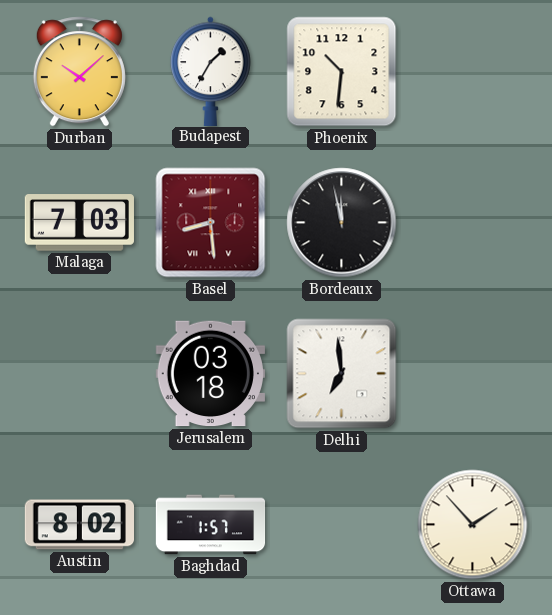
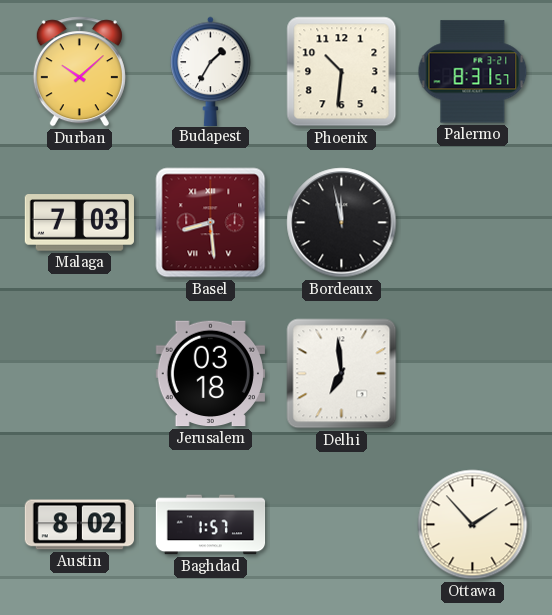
Palermo: none -> 8:31 (473, 72)
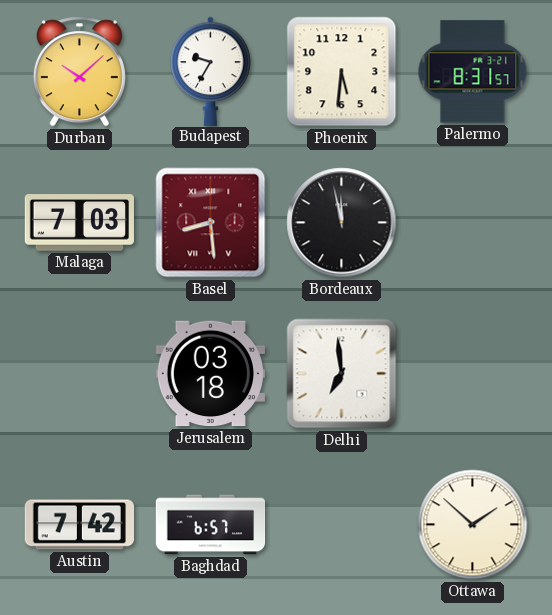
Budapest: 1:35 -> 9:35 (211, 71)
Phoenix: 10:31 -> 5:31 (342, 72)
Austin: 8:02 -> 7:42 (79, 525)
Baghdad: 1:57 -> 6:57 (211, 525)
Ottawa: 1:53 -> 1:52 (473, 525)
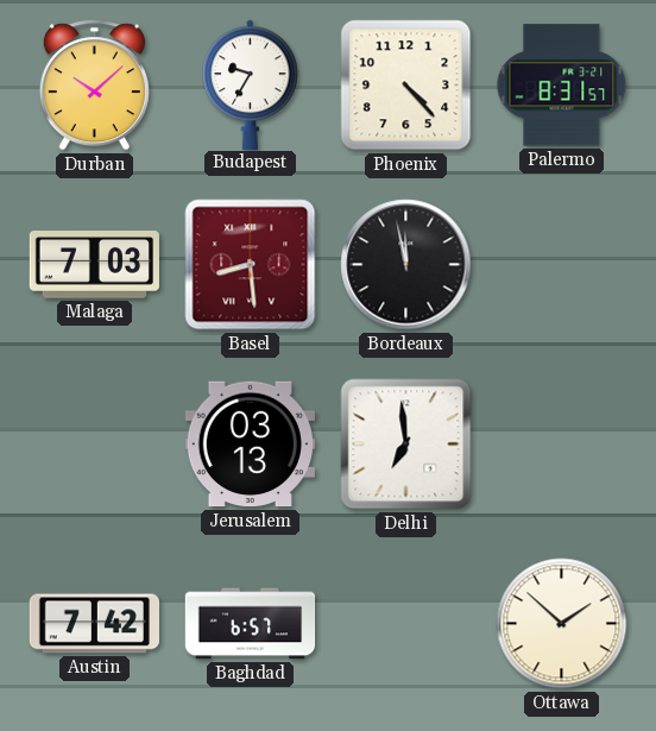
Phoenix: 5:31 -> 4:23 (406, 86)
Jerusalem: 03:18 -> 03:13 (250, 445)
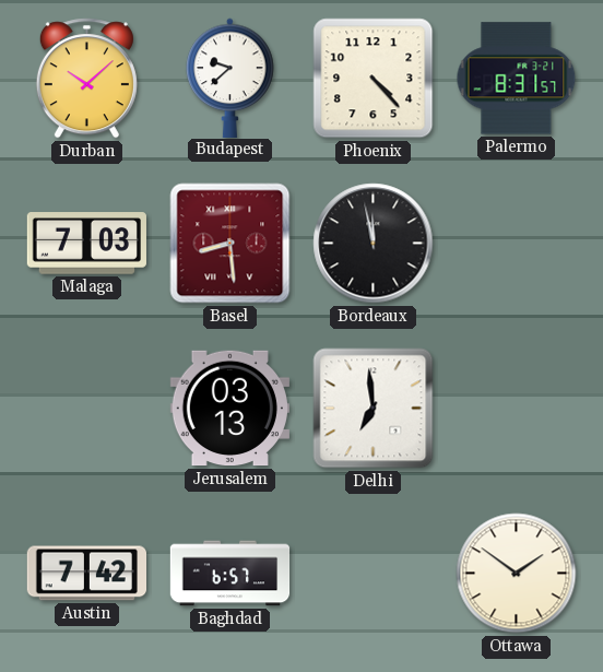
Budapest: 9:35 -> 9:38 (230, 78)
Ottawa: 1:52 -> 1:51 (517, 574)
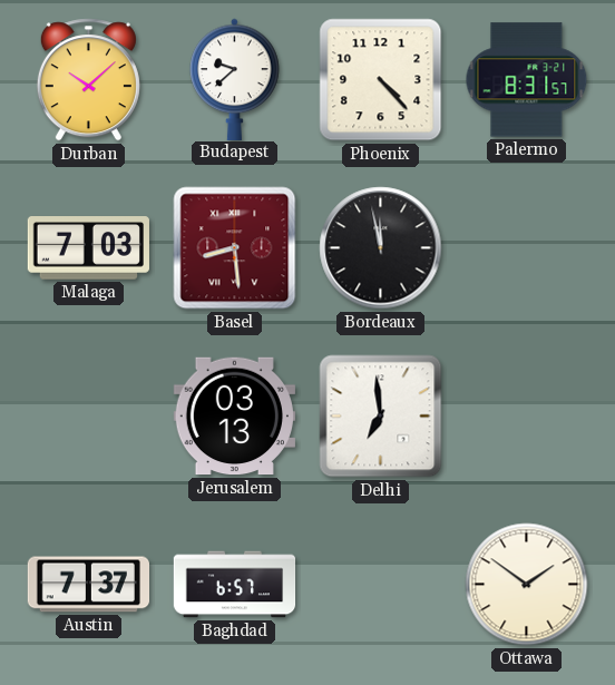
Austin: 7:42 -> 7:37 (88, 585)
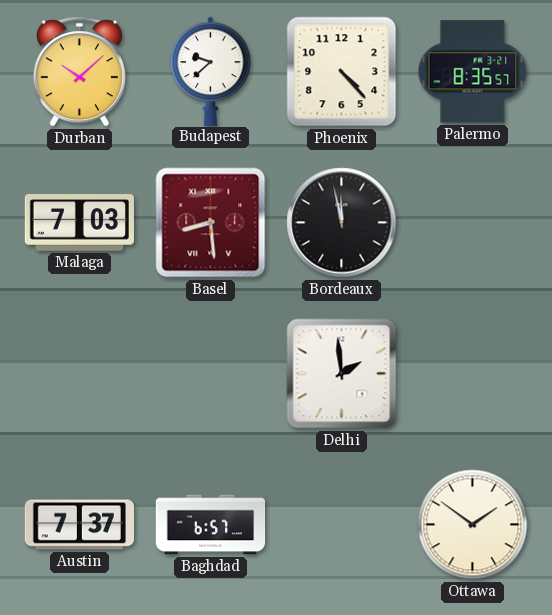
Palermo: 8:31 -> 8:35 (473, 72)
Jerusalem: 03:13 -> none (234, 417)
Delhi: 6:59 -> 1:59 (342, 374)
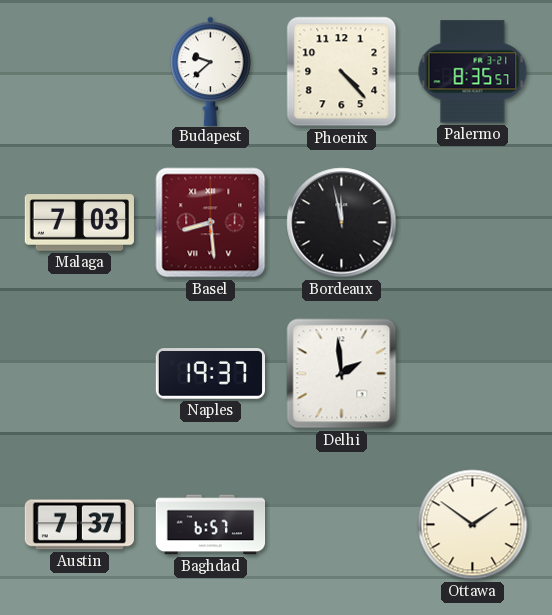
Durban: 10:08 -> none (79, 72)
Naples: none -> 19:37 (210, 374)
